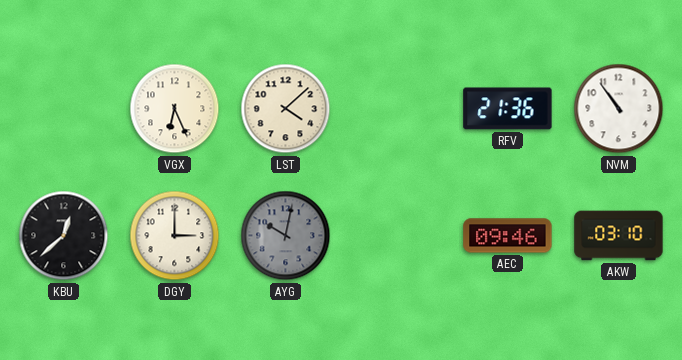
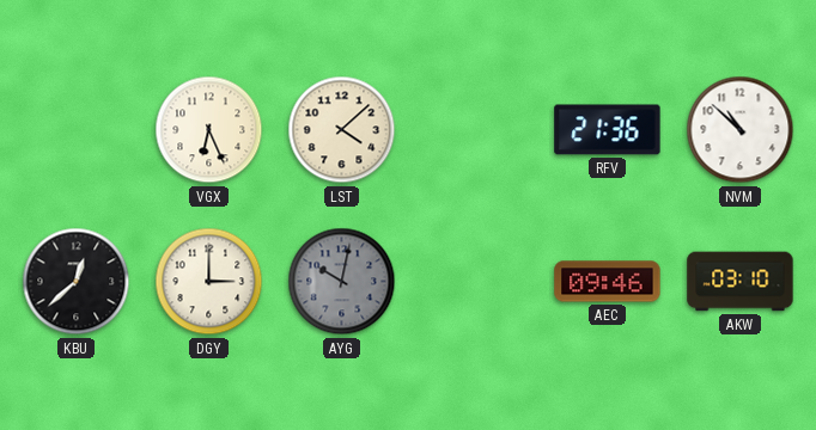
NVM: 10:54 -> 10:52 (741, 130)
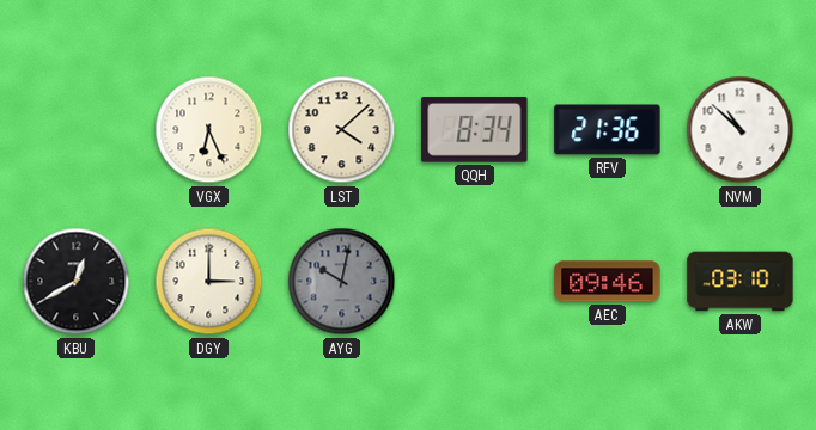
QQH: none -> 8:34 (475, 130)
KBU: 12:38 -> 12:40 (77, 282)
